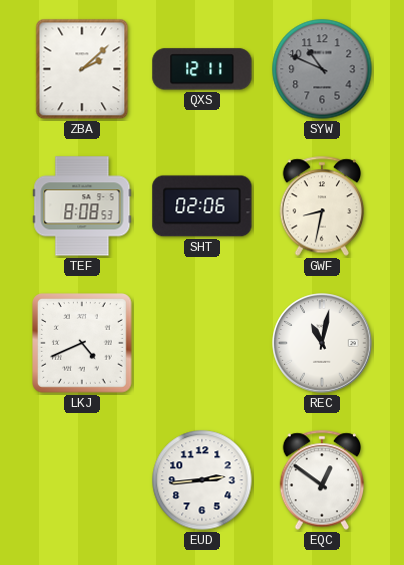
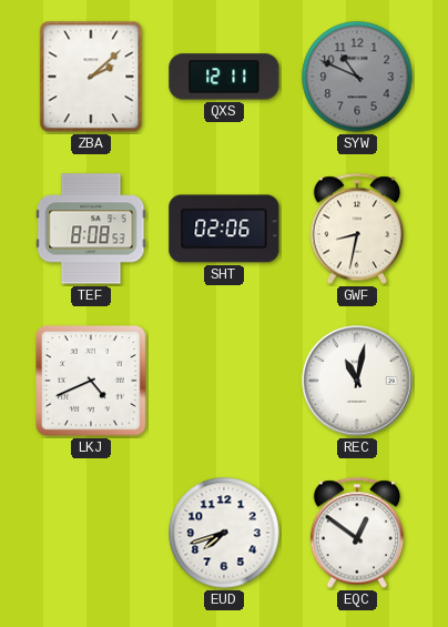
EUD: 2:44 -> 7:42 (224, 533)
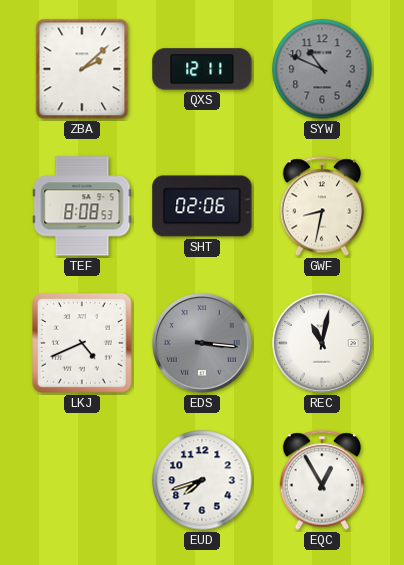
EDS: none -> 3:16 (202, 343)
EQC: 12:51 -> 12:55 (322, 480)
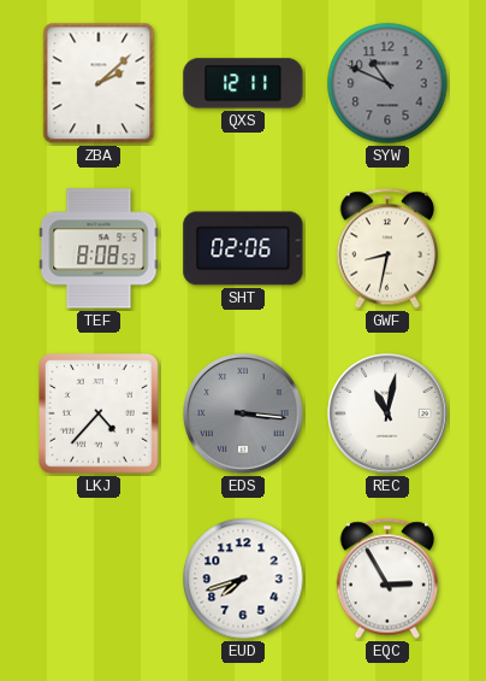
LKJ: 4:41 -> 4:37 (100, 415)
EQC: 12:55 -> 2:55 (387, 579)
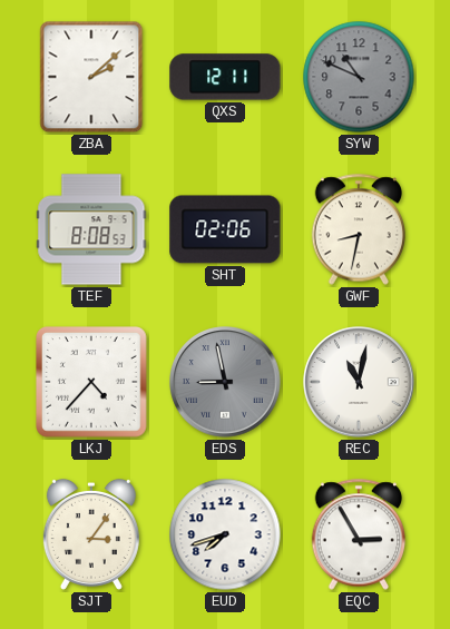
EDS: 3:16 -> 8:58 (225, 382)
SJT: none -> 3:06 (91, 534)
